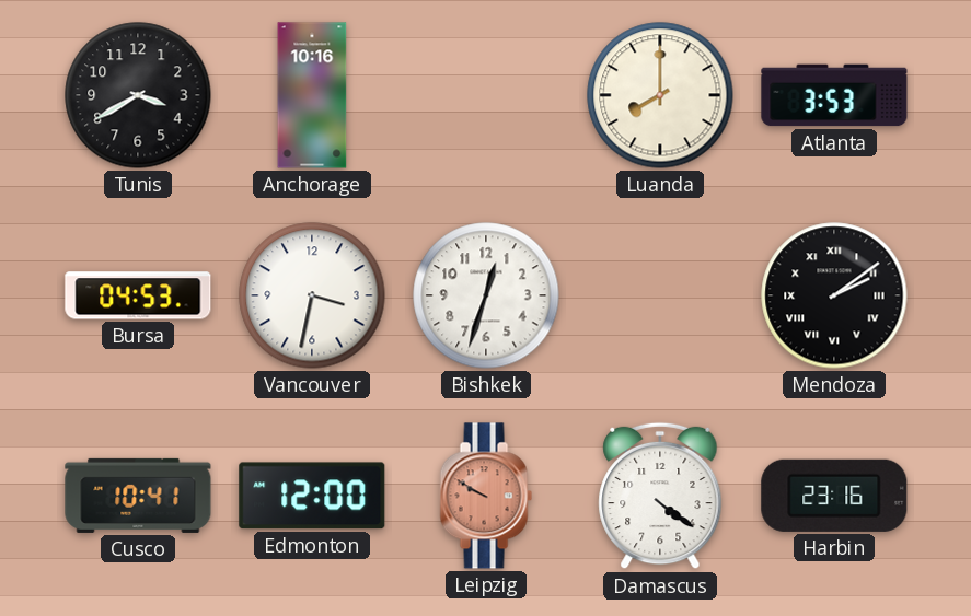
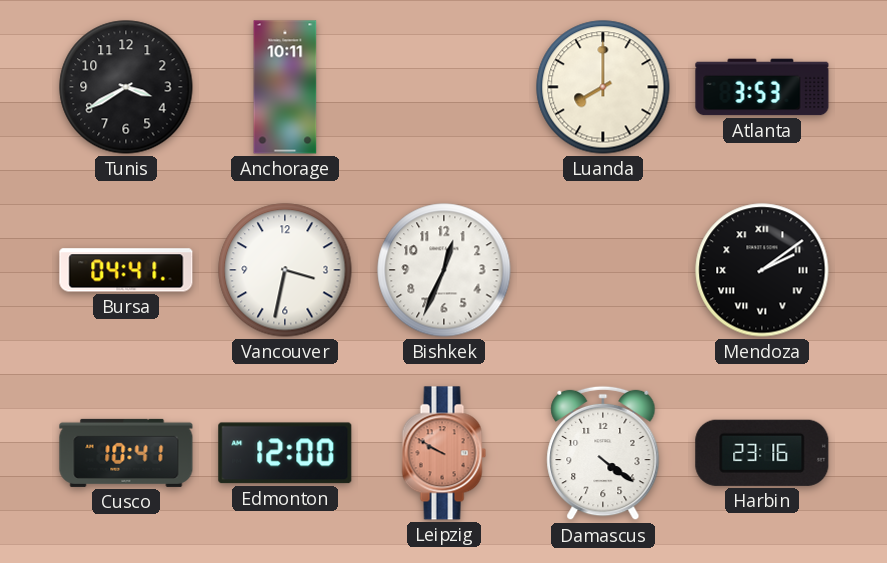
Anchorage: 10:16 -> 10:11 (285, 87)
Bursa: 04:53 -> 04:41 (126, 270)
Bishkek: 12:33 -> 12:34 (444, 270)
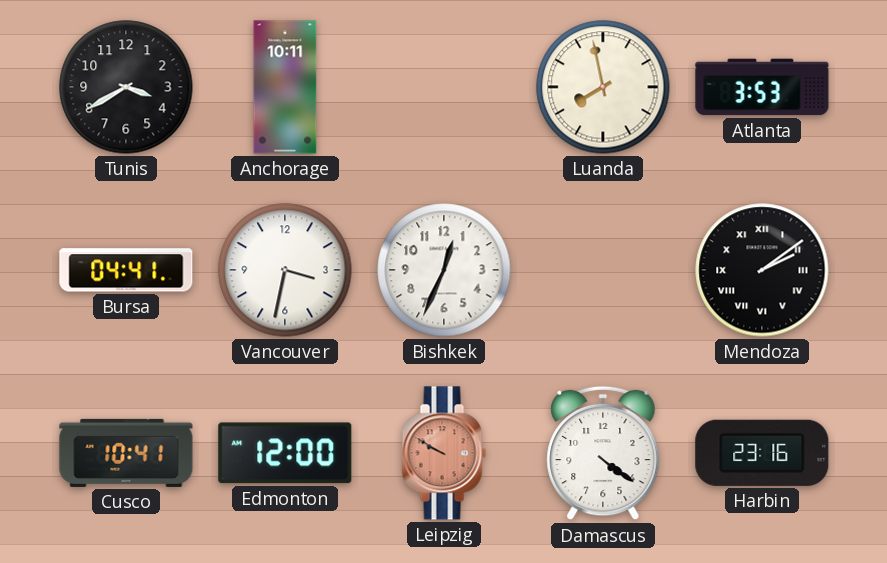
Luanda: 8:00 -> 7:58 (603, 87)
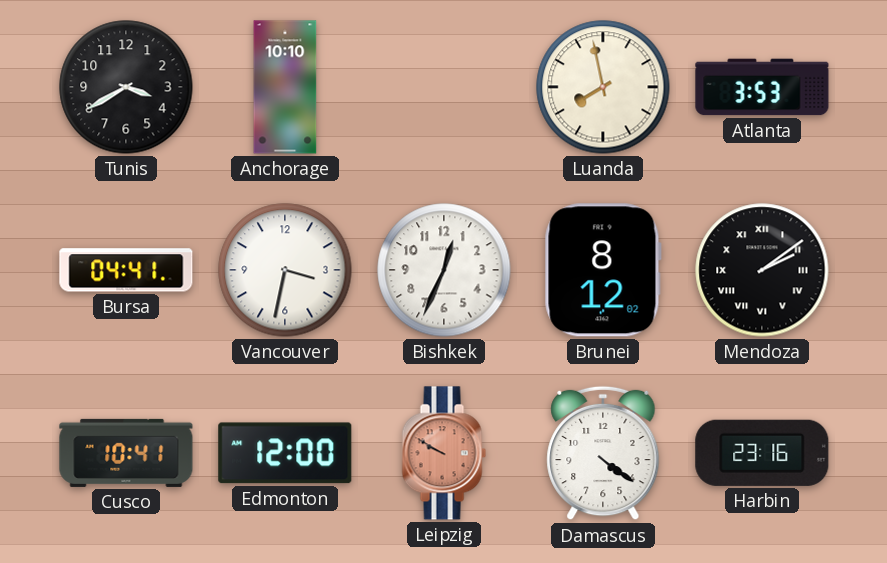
Anchorage: 10:11 -> 10:10 (285, 87)
Brunei: none -> 8:12 (603, 270)
